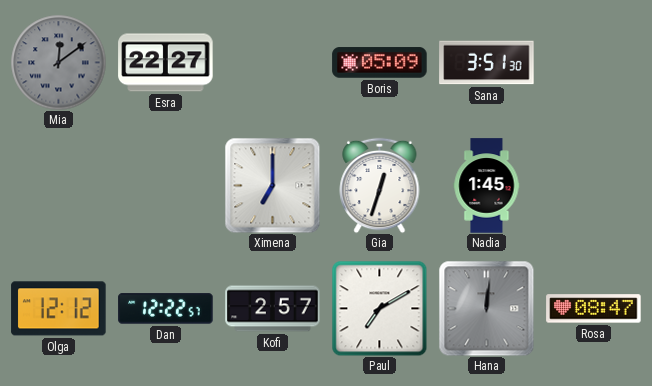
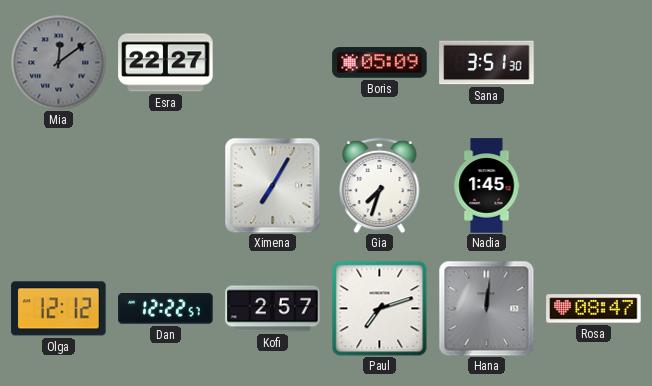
Ximena: 7:00 -> 7:05 (272, 185)
Gia: 12:33 -> 7:33 (380, 185)
Paul: 7:10 -> 7:12 (379, 308)
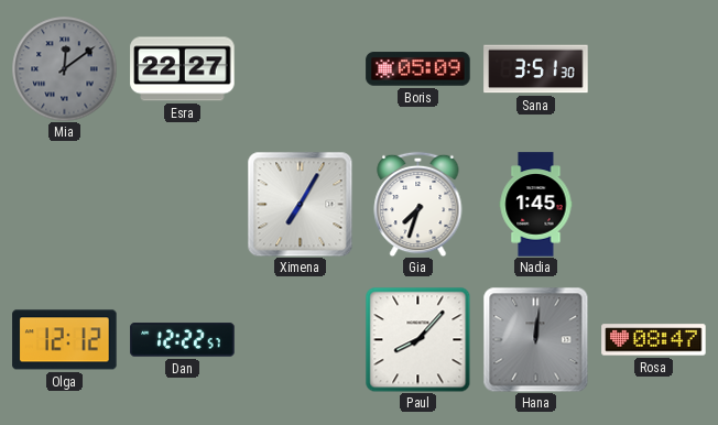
Kofi: 2:57 -> none (273, 309)
Paul: 7:12 -> 8:07 (417, 339)
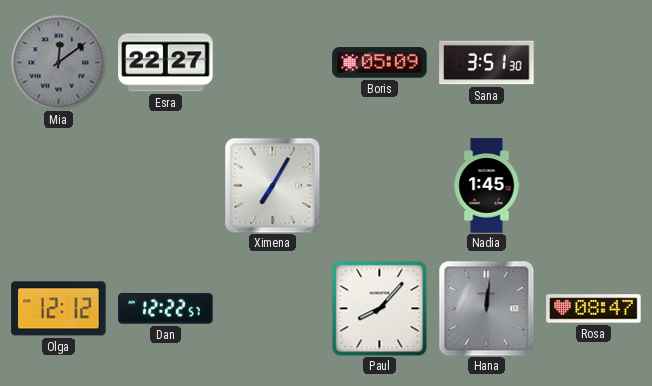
Gia: 7:33 -> none (418, 204)
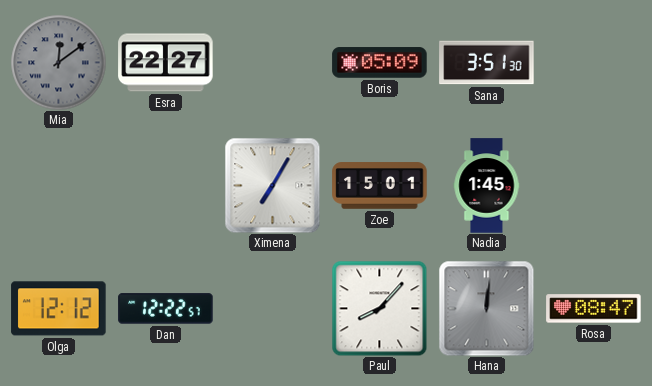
Zoe: none -> 15:01 (380, 186)
